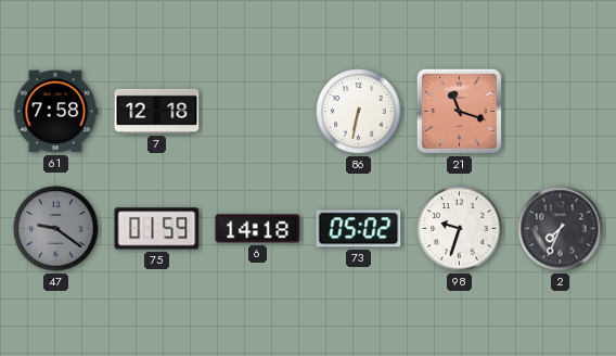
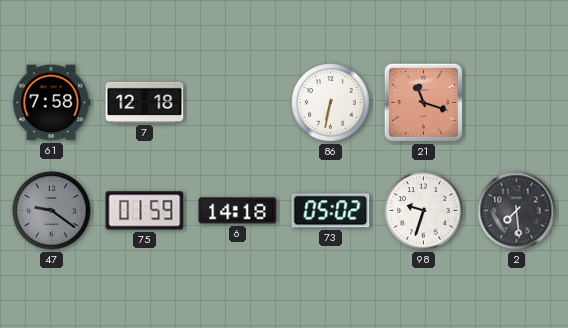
2: 7:34 -> 7:29 (517, 211)
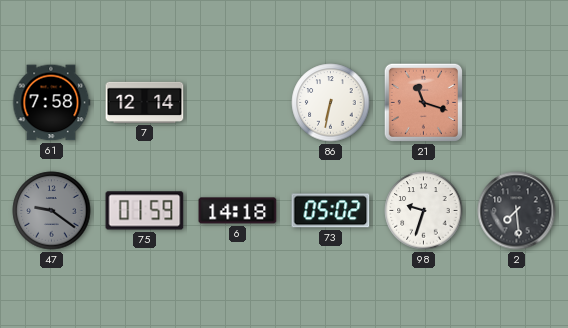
7: 12:18 -> 12:14 (145, 102)
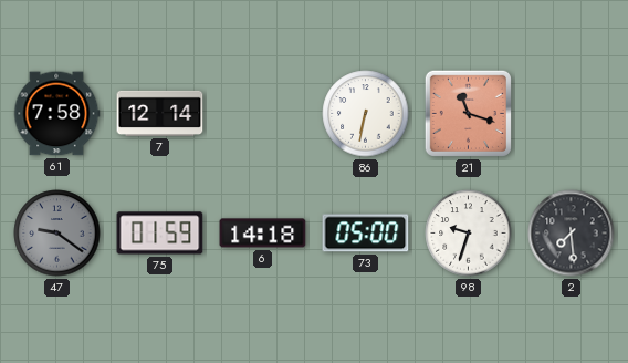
73: 05:02 -> 05:00 (366, 234)
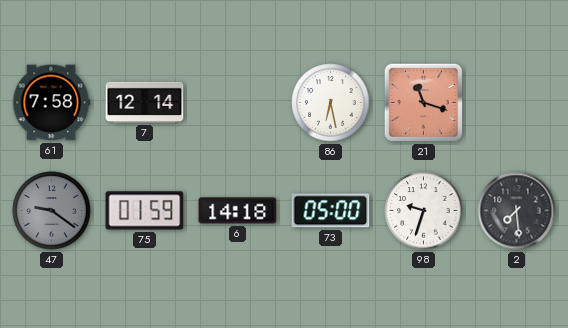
86: 6:32 -> 6:28 (331, 103)
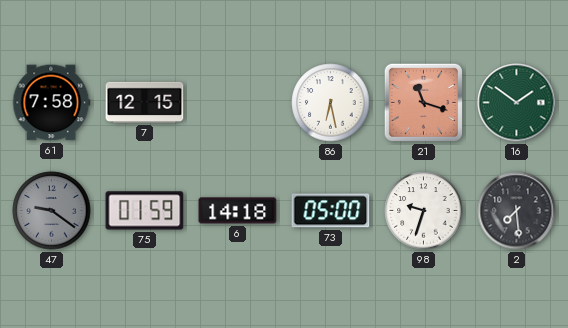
7: 12:14 -> 12:15 (145, 102)
16: none -> 1:51 (517, 103)
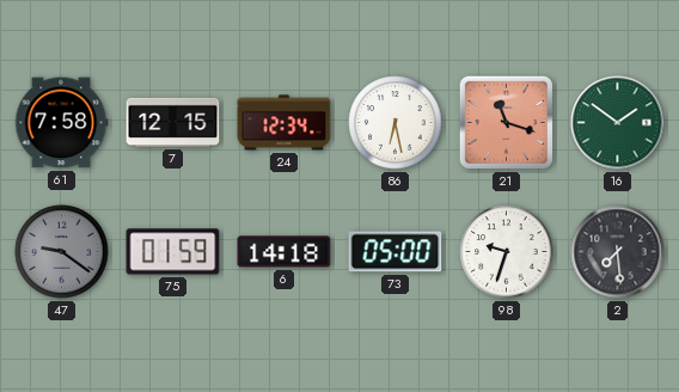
24: none -> 12:34 (285, 123)
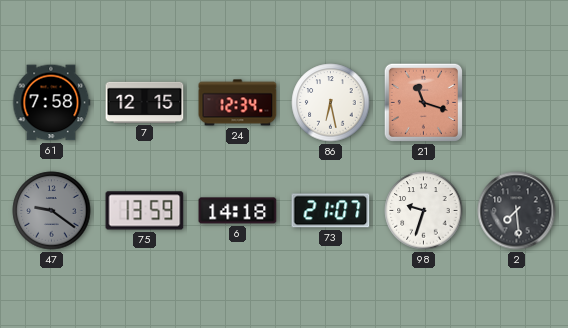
16: 1:51 -> none (618, 123)
75: 01:59 -> 13:59 (145, 211)
73: 05:00 -> 21:07 (331, 211)
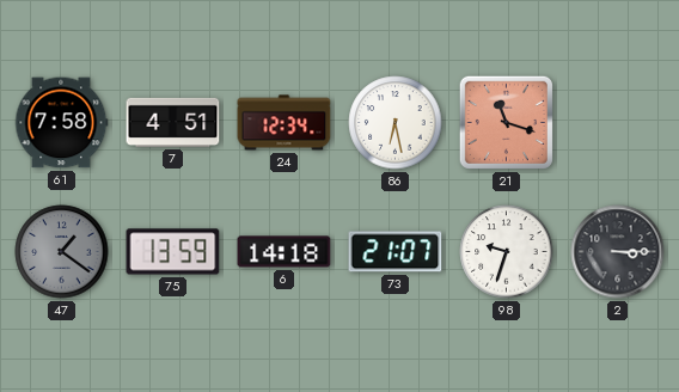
7: 12:15 -> 4:51 (173, 122)
47: 9:21 -> 1:21 (62, 252)
2: 7:29 -> 3:15 (618, 252)
